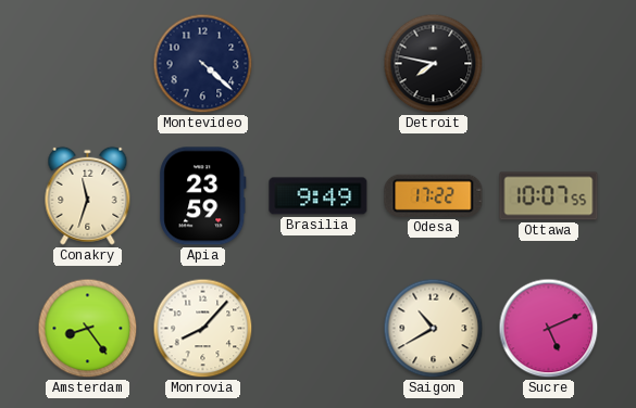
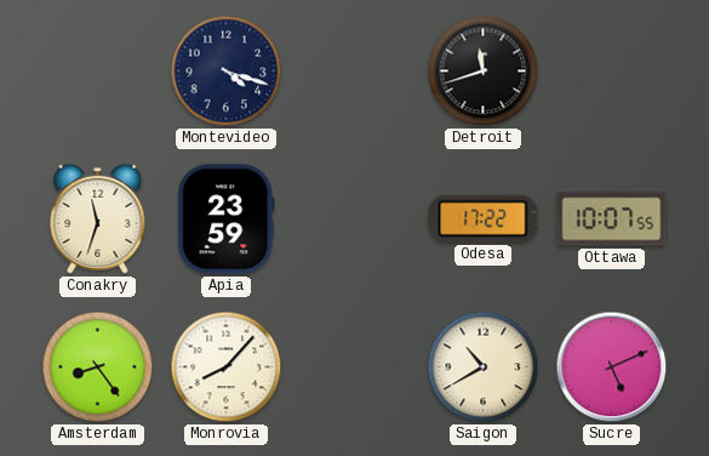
Montevideo: 4:22 -> 4:18 (227, 72)
Detroit: 7:47 -> 11:42 (484, 72)
Brasilia: 9:49 -> none (319, 196)
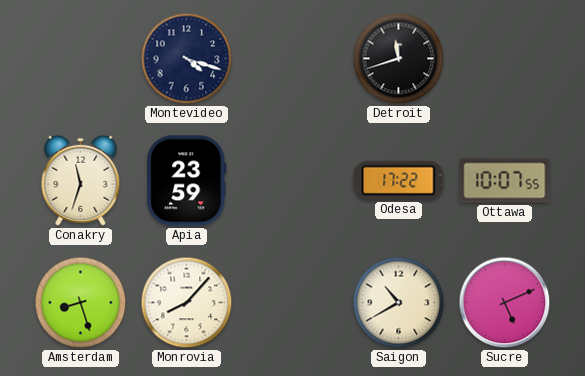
Amsterdam: 8:24 -> 8:27 (81, 303)
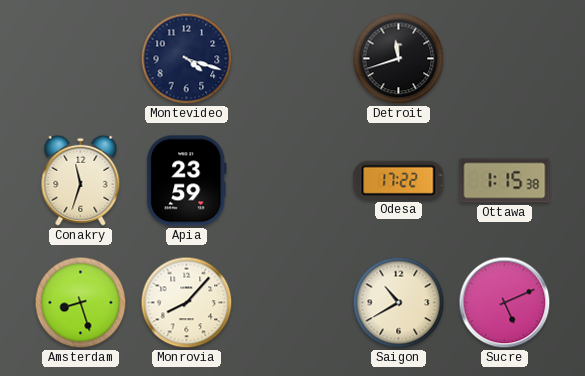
Ottawa: 10:07 -> 1:15 (505, 181)
